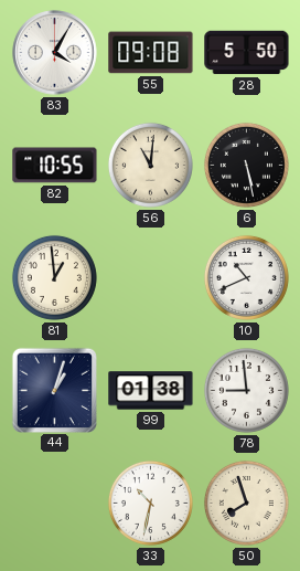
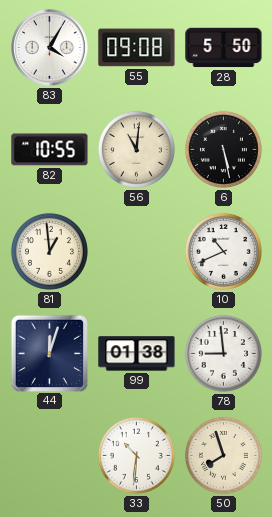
44: 1:03 -> 12:03 (49, 353)
33: 10:32 -> 10:31 (136, 455)
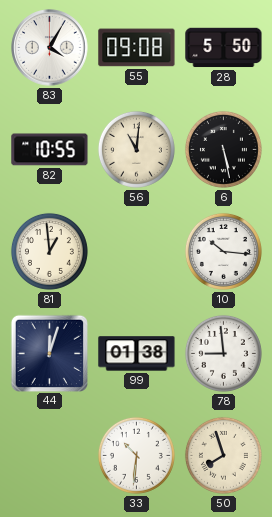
10: 10:41 -> 10:16 (223, 251)
